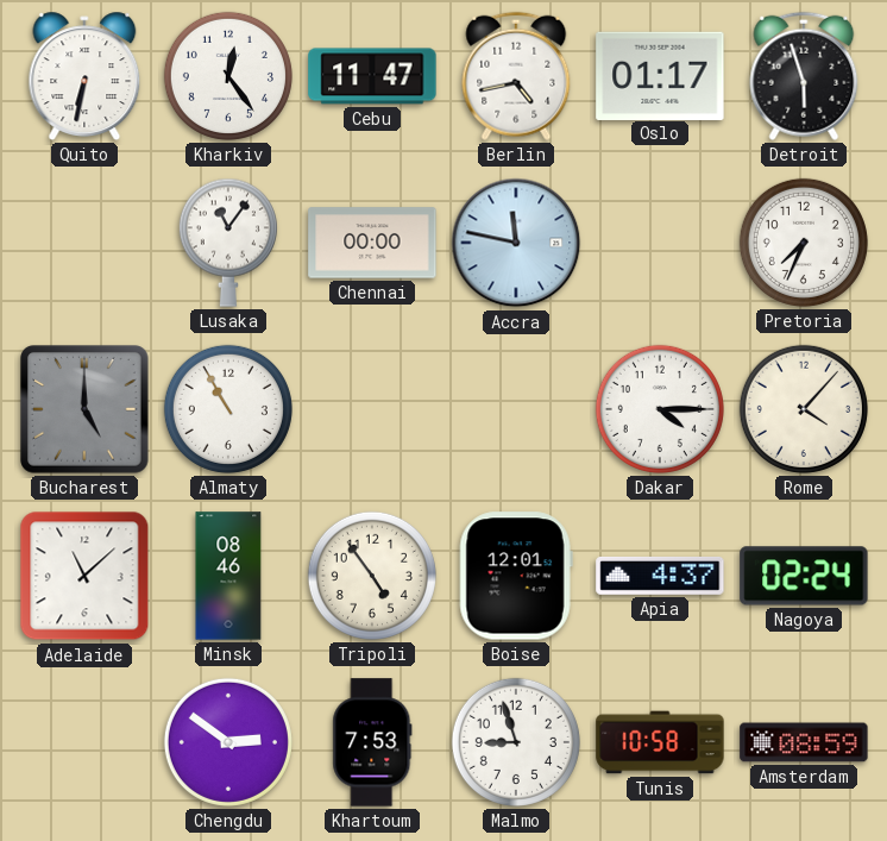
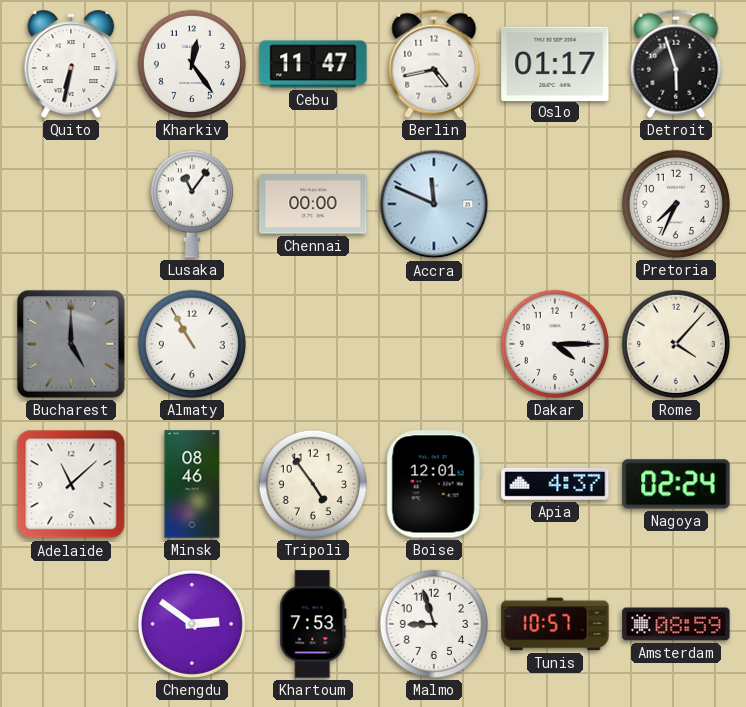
Accra: 11:47 -> 11:49 (434, 204)
Tunis: 10:58 -> 10:57 (555, 624)
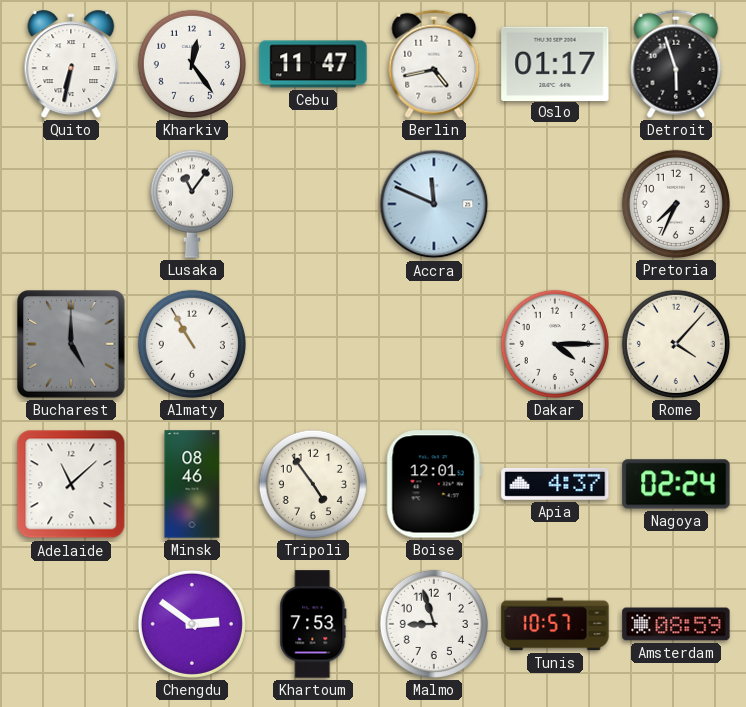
Chennai: 00:00 -> none (313, 204)
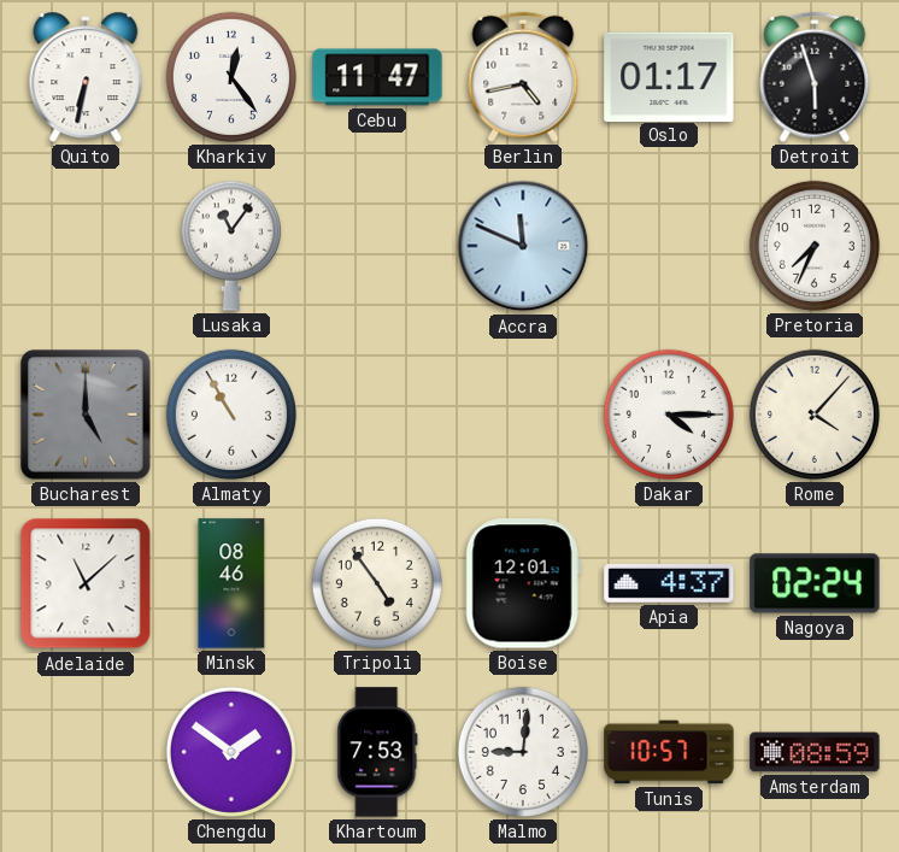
Chengdu: 2:51 -> 1:51 (231, 752)
Malmo: 8:57 -> 9:01 (523, 752)
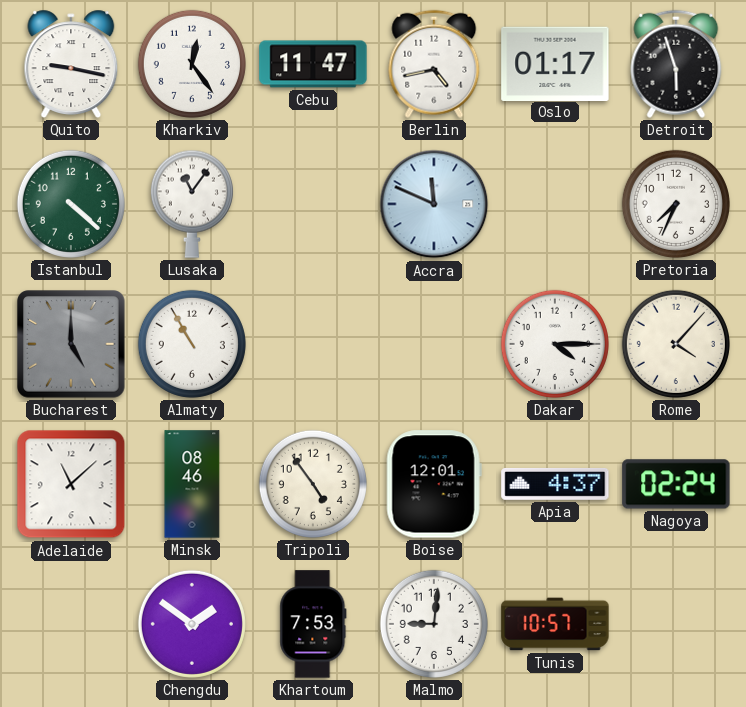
Quito: 6:32 -> 9:17 (71, 64)
Istanbul: none -> 4:22 (71, 204)
Amsterdam: 08:59 -> none (815, 752)
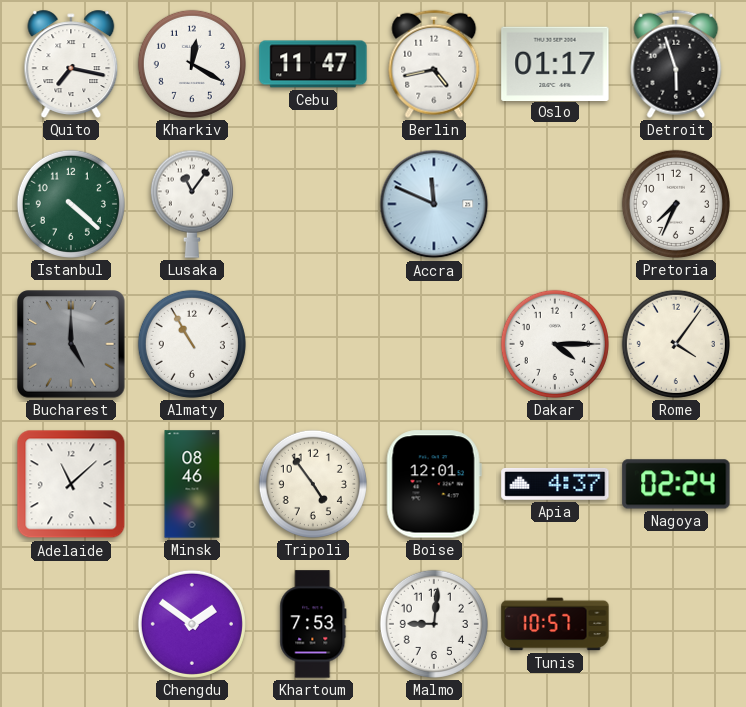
Quito: 9:17 -> 7:17 (71, 64)
Kharkiv: 12:24 -> 12:20 (192, 64)
Rome: 4:07 -> 4:06 (676, 344)
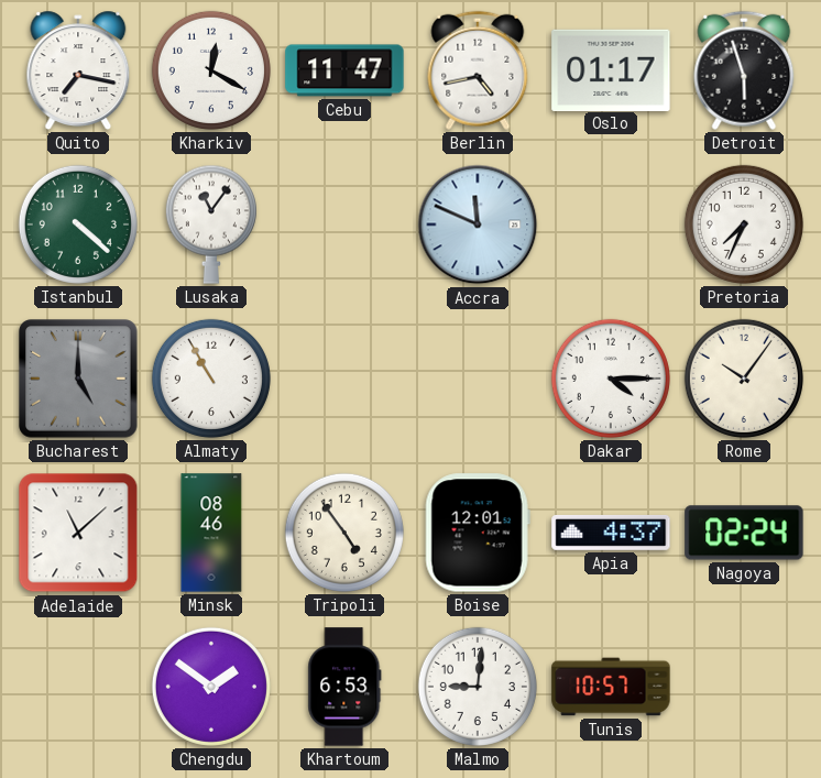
Rome: 4:06 -> 10:06 (744, 379)
Khartoum: 7:53 -> 6:53 (344, 687)
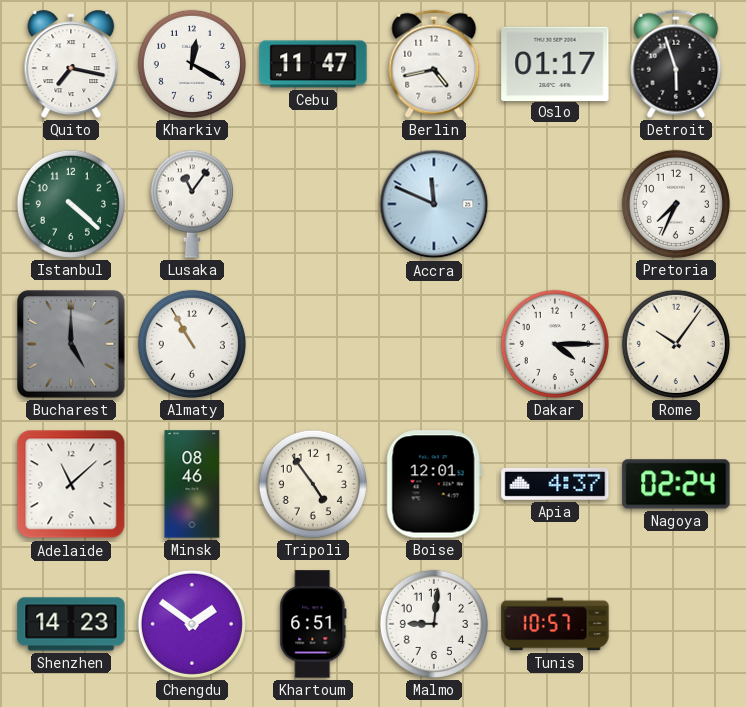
Shenzhen: none -> 14:23 (71, 624)
Khartoum: 6:53 -> 6:51 (313, 624)
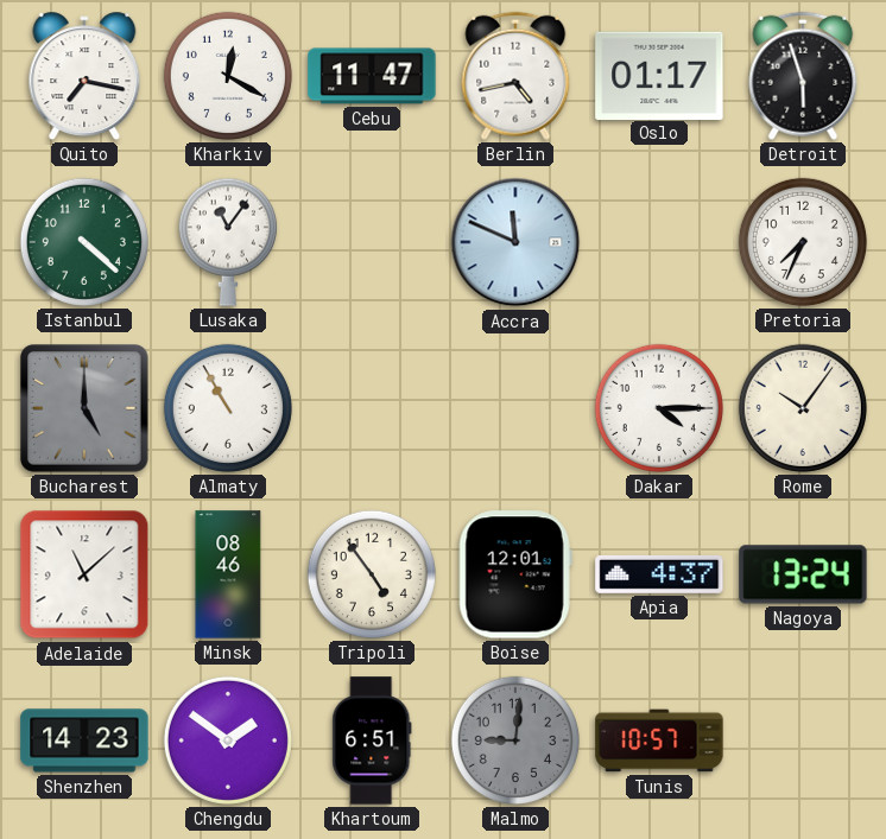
Nagoya: 02:24 -> 13:24 (803, 574)
Malmo dial: white -> grey (515, 741)
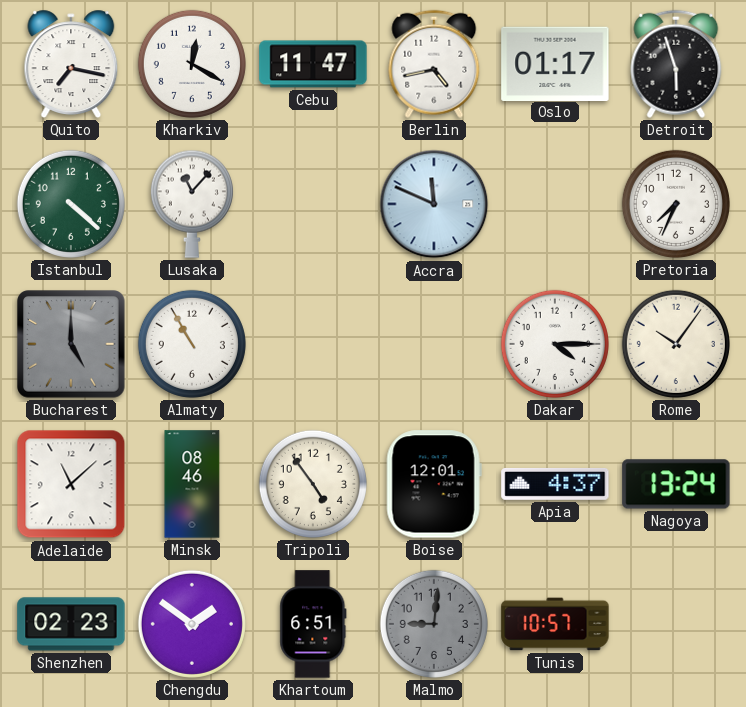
Lusaka: 11:06 -> 11:07 (192, 204)
Shenzhen: 14:23 -> 02:23 (71, 624)
